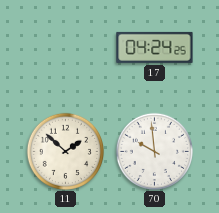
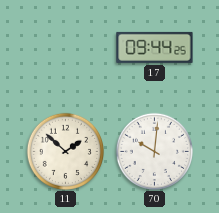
17: 04:24 -> 09:44 (155, 47)
70: 9:59 -> 10:01 (154, 151)
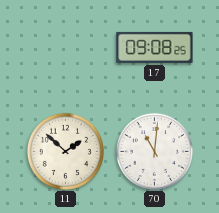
17: 09:44 -> 09:08 (155, 47)
70: 10:01 -> 11:01 (154, 151)
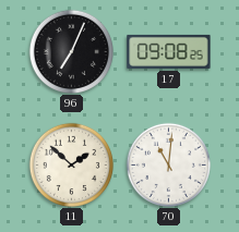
96: none -> 7:04 (71, 51)
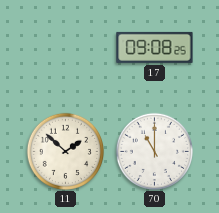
96: 7:04 -> none (71, 51)
70: 11:01 -> 11:00 (154, 151)
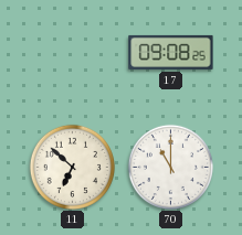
11: 1:52 -> 6:52 (72, 167)
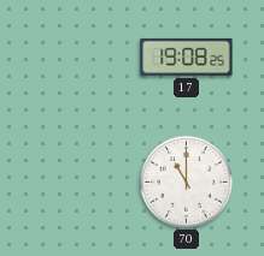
17: 09:08 -> 19:08 (187, 56)
11: 6:52 -> none (72, 167)
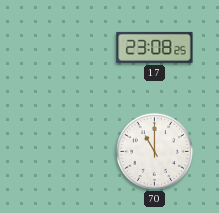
17: 19:08 -> 23:08 (155, 47)
